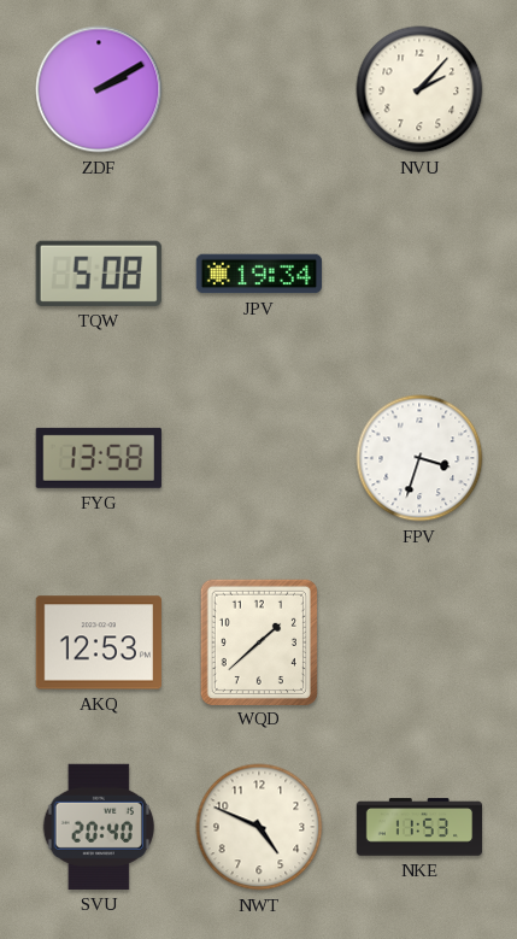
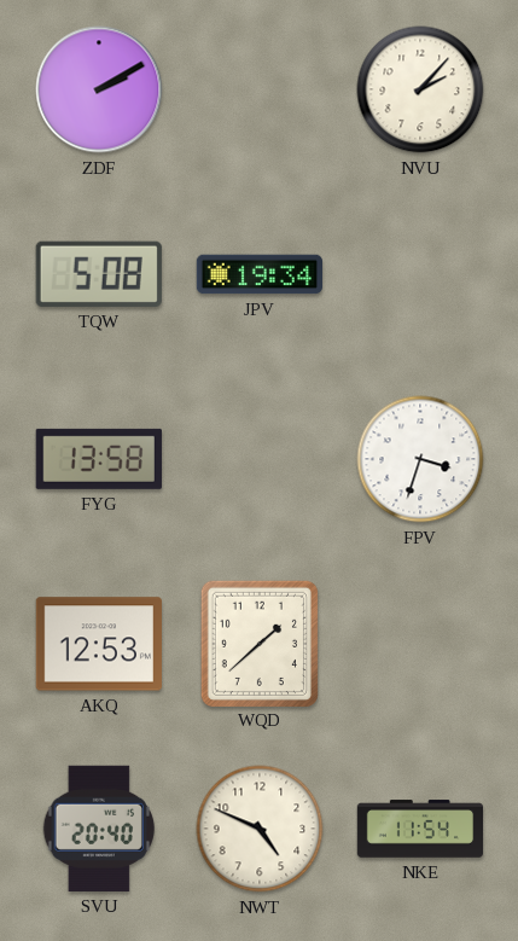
NKE: 11:53 -> 11:54 (420, 829)
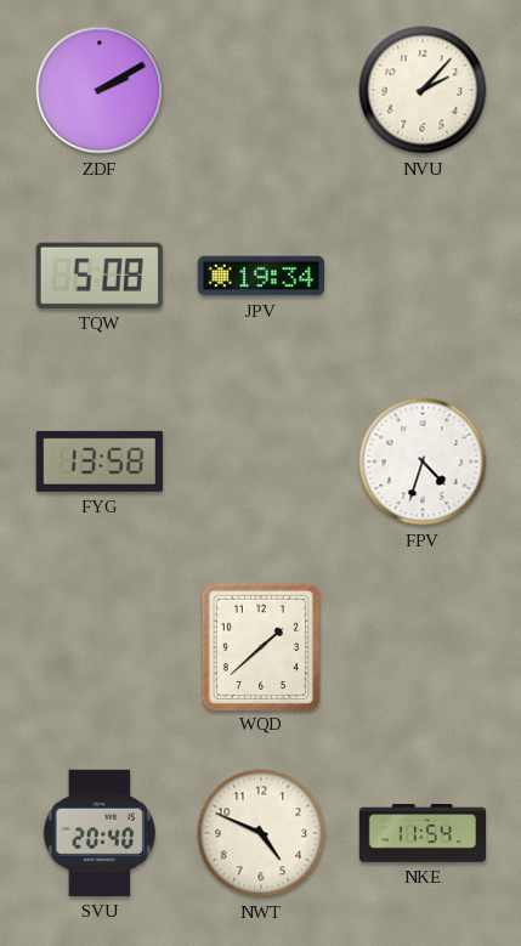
FPV: 3:33 -> 4:33 (423, 461)
AKQ: 12:53 -> none (98, 644)
